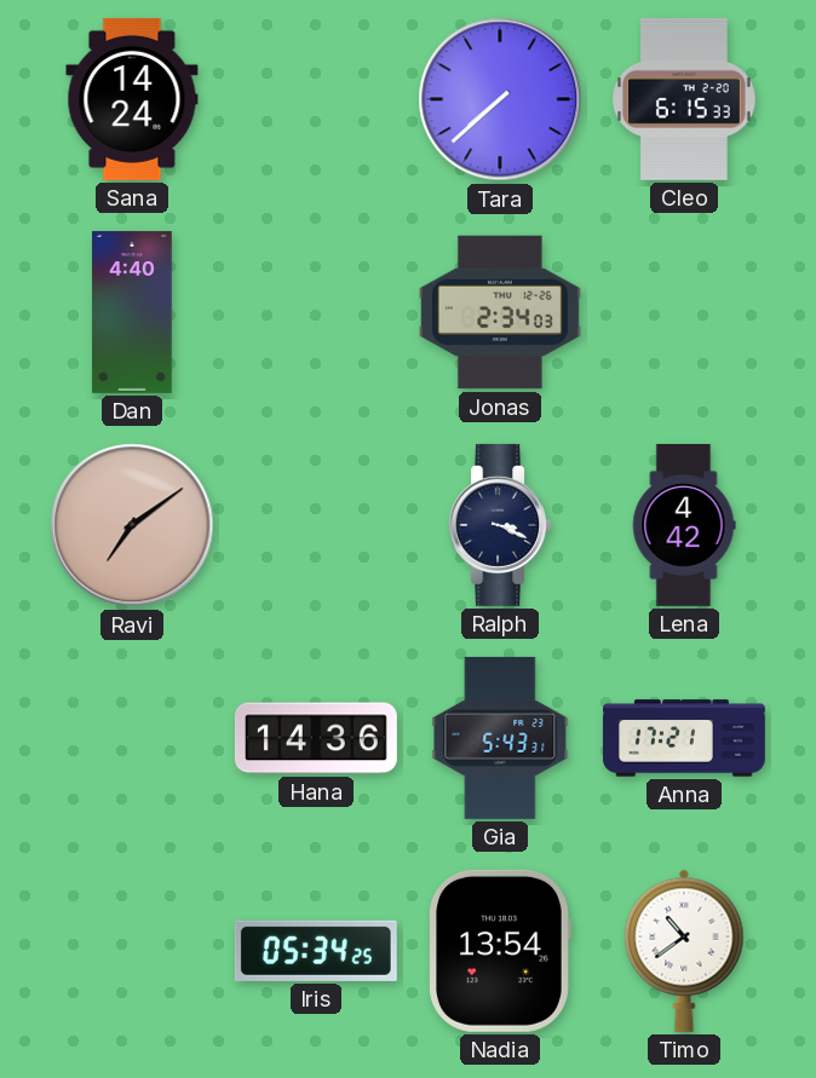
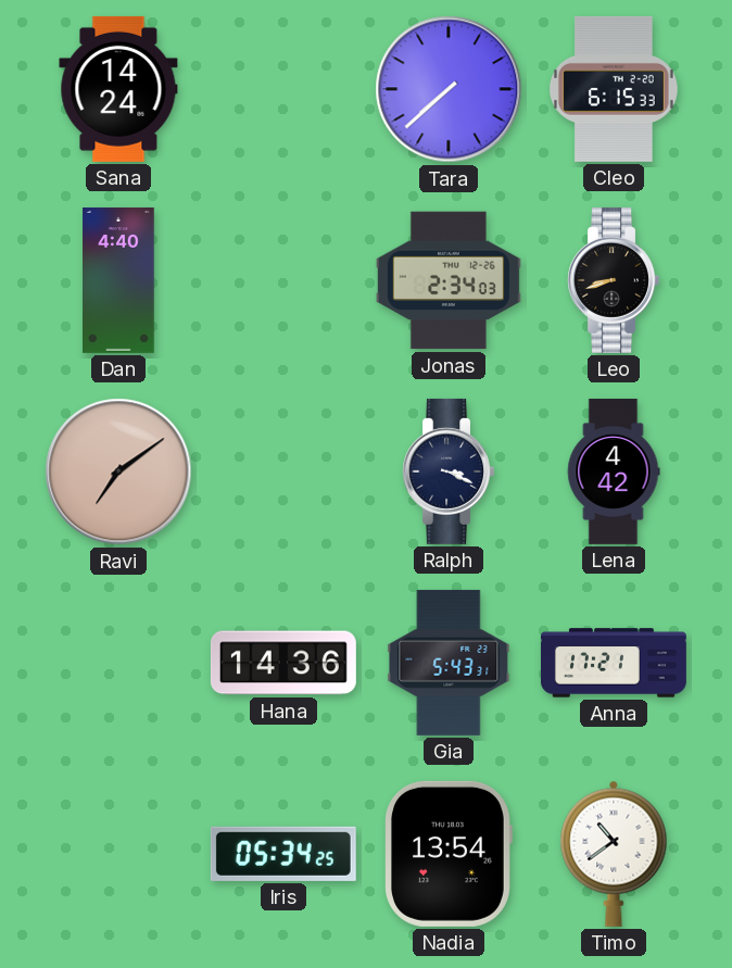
Leo: none -> 8:42 (613, 280)
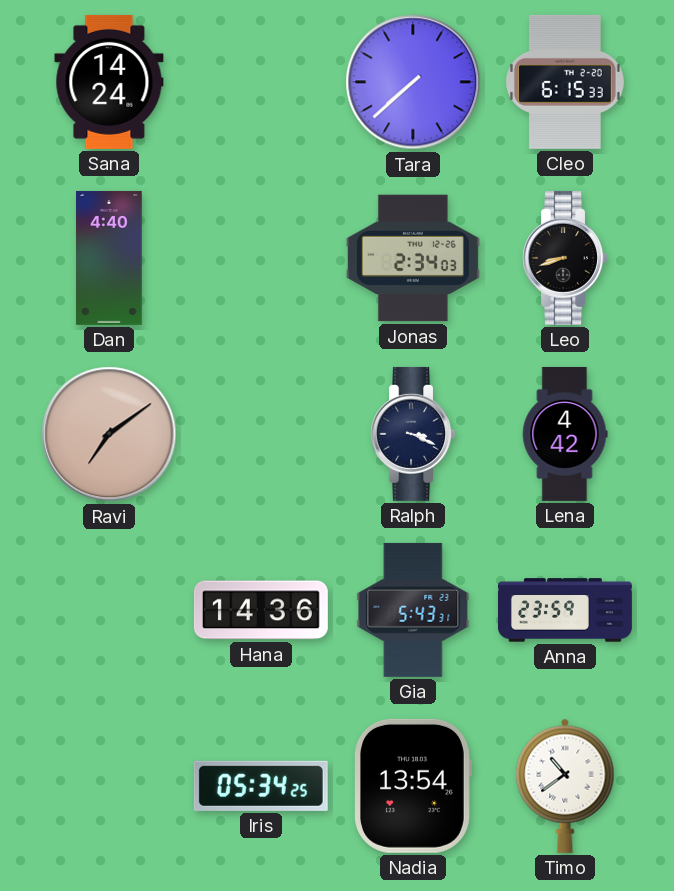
Anna: 17:21 -> 23:59 (565, 610)
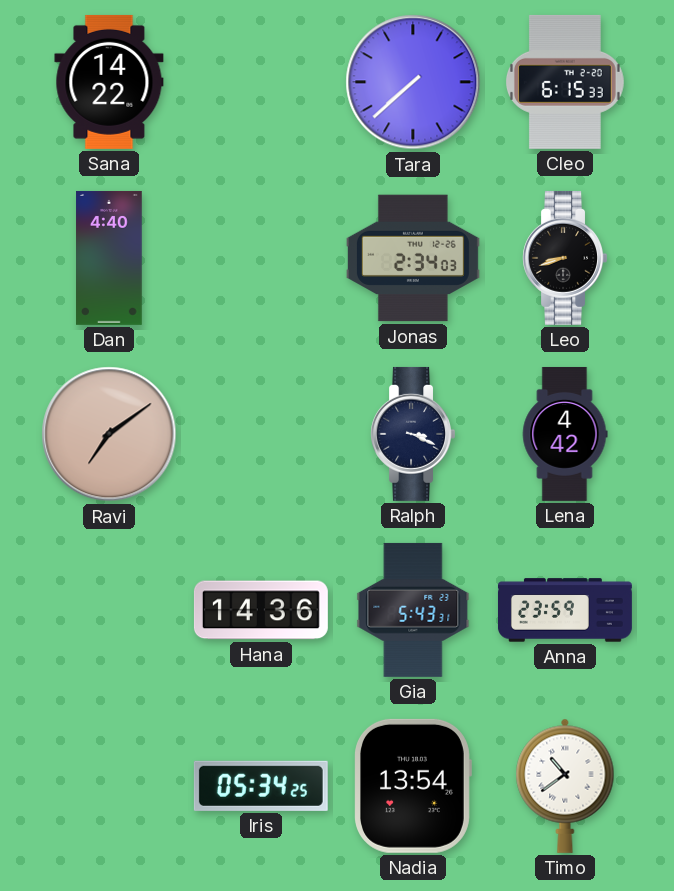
Sana: 14:24 -> 14:22 (109, 82)
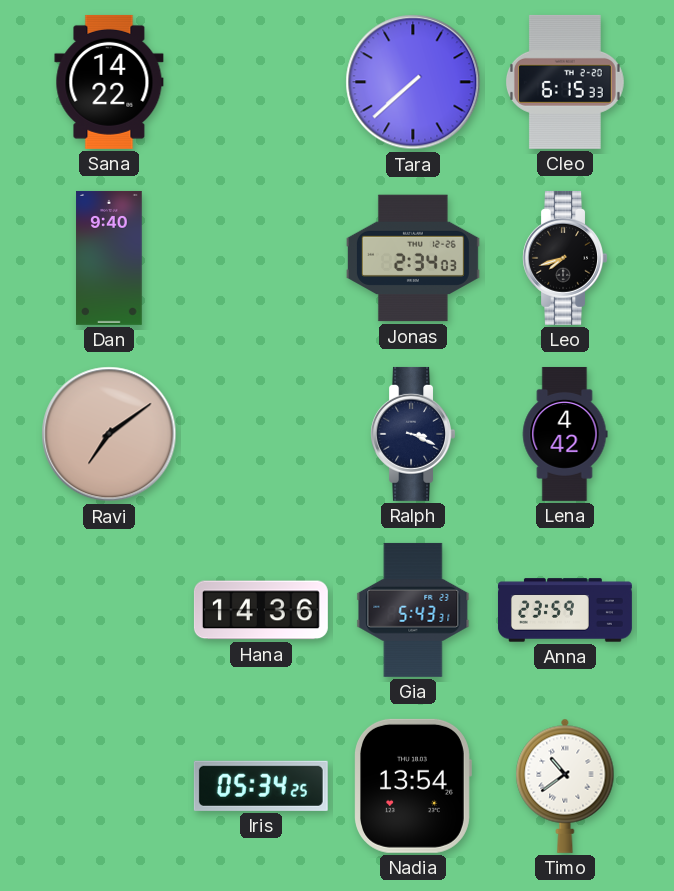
Dan: 4:40 -> 9:40 (109, 258)
Leo: 8:42 -> 7:42 (564, 258)
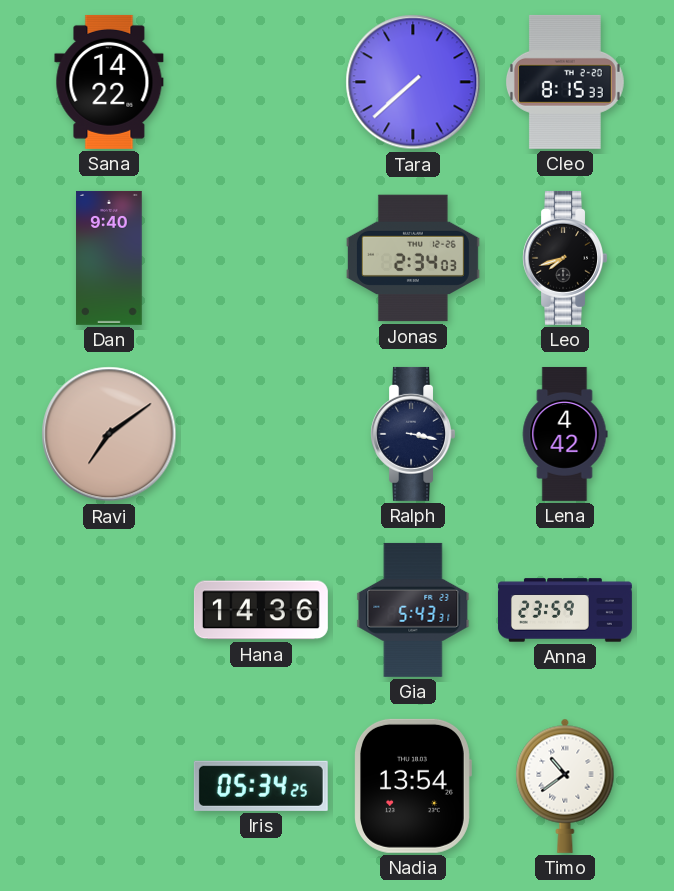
Cleo: 6:15 -> 8:15 (566, 82)
Ralph: 3:19 -> 3:17 (412, 434)
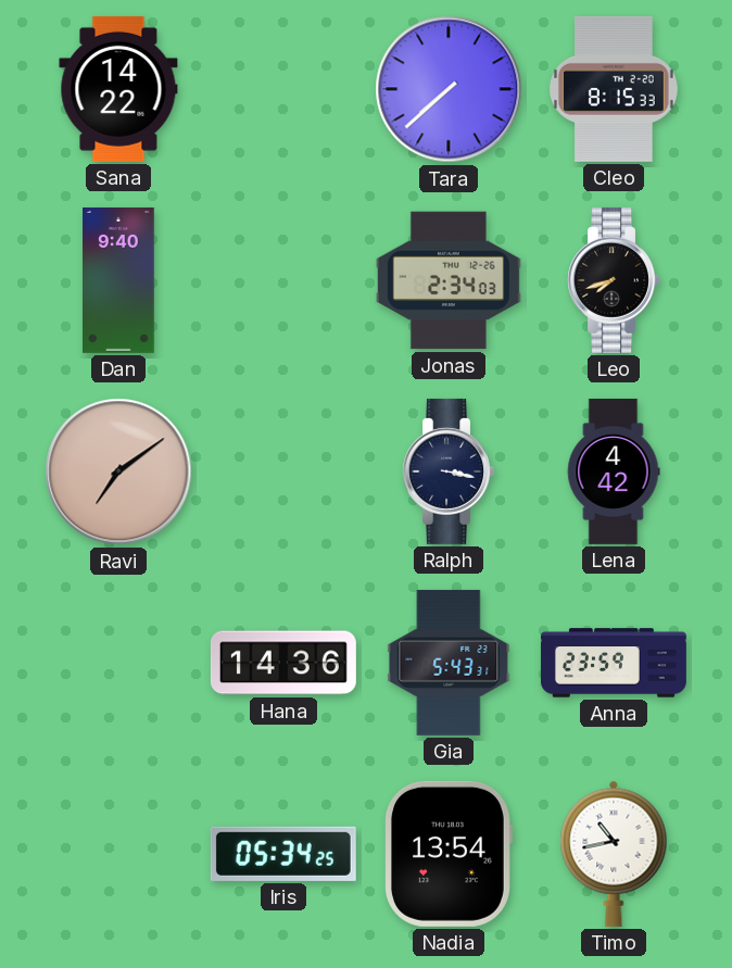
Timo: 10:39 -> 10:43 (614, 854)
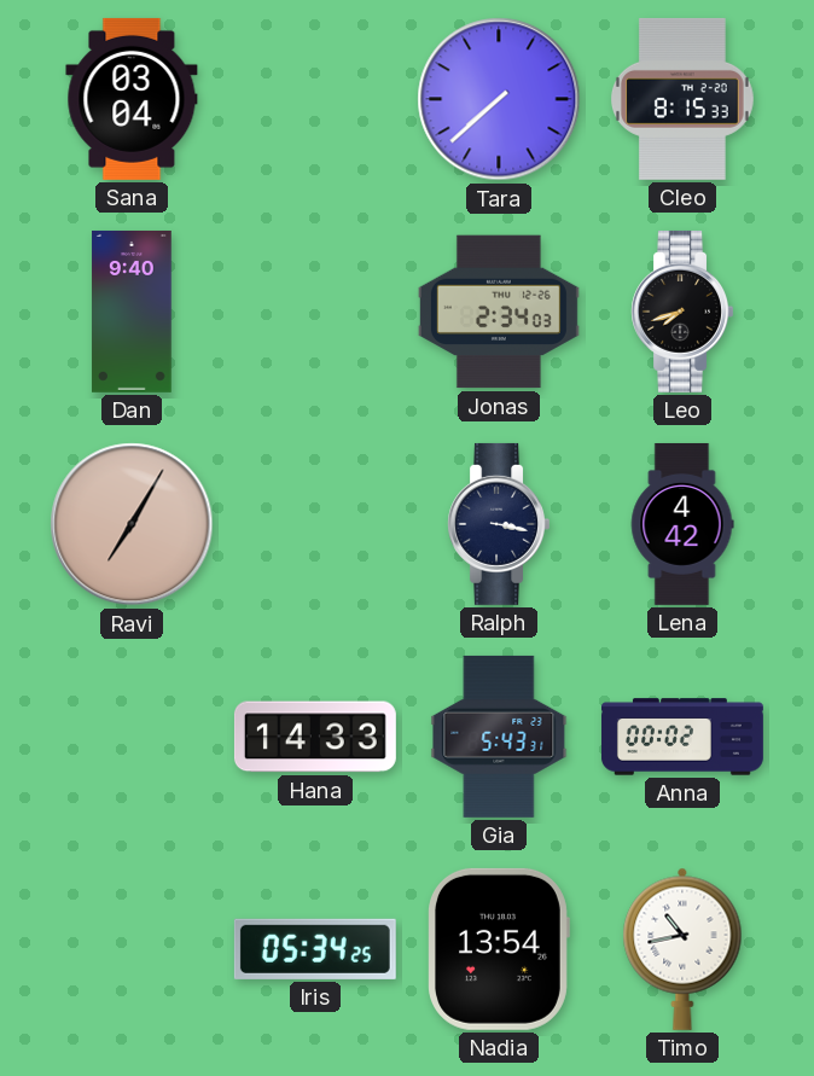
Sana: 14:22 -> 03:04 (132, 99)
Ravi: 7:09 -> 7:05 (132, 524)
Hana: 14:36 -> 14:33 (315, 737)
Anna: 23:59 -> 00:02 (682, 737)
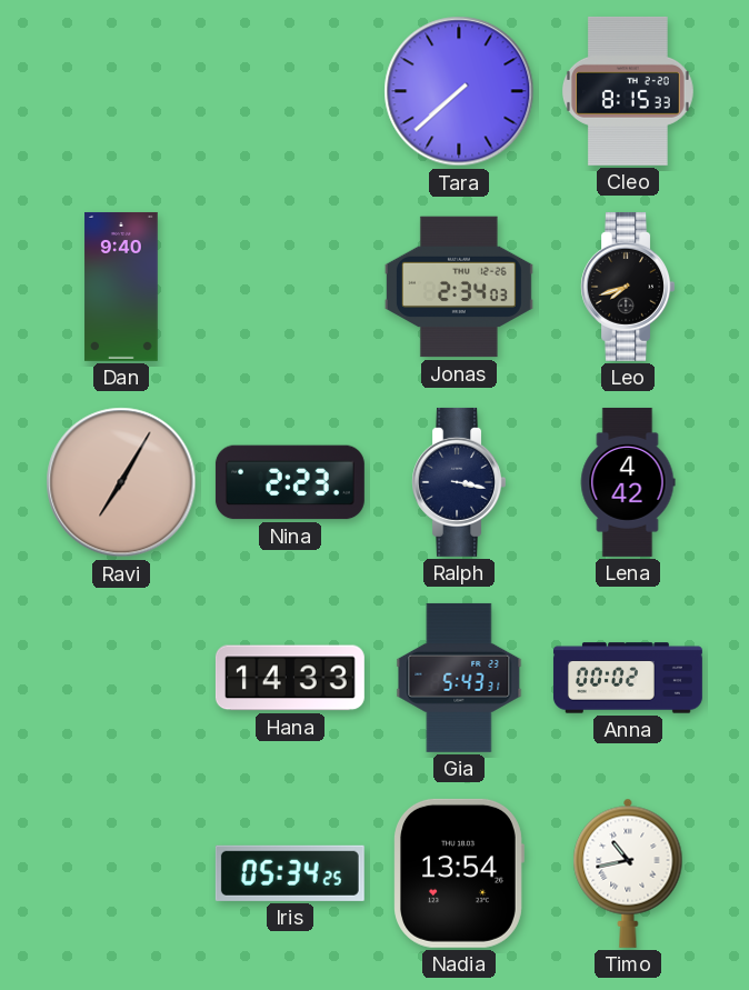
Sana: 03:04 -> none (132, 99)
Nina: none -> 2:23 (290, 482)
